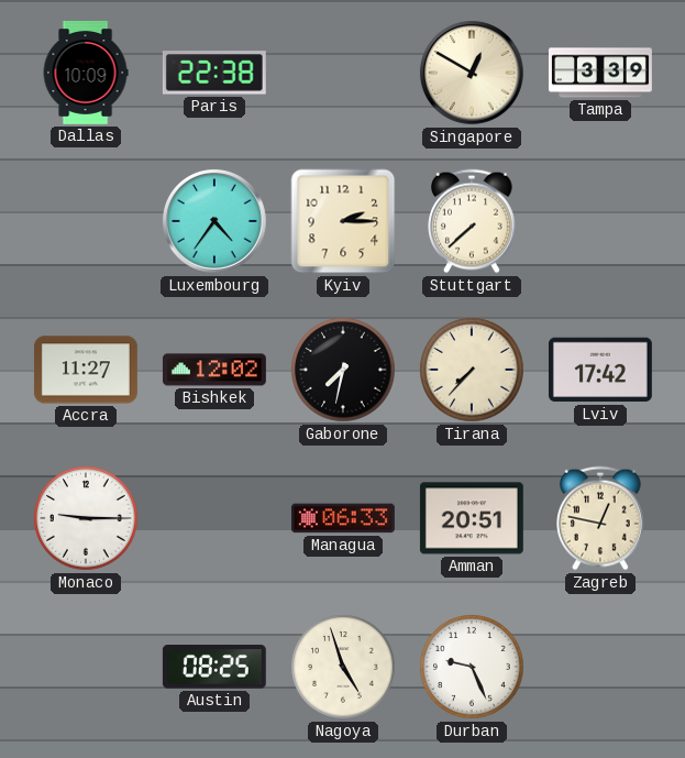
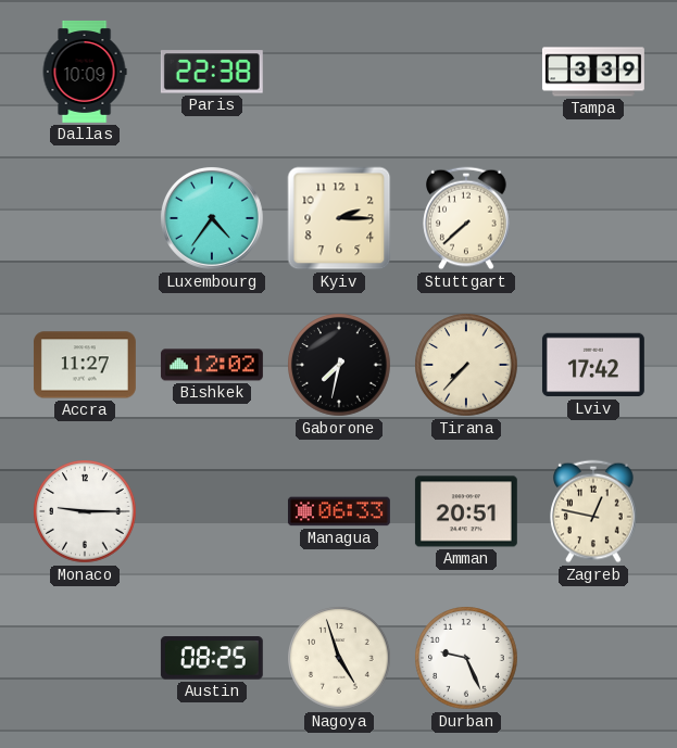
Singapore: 12:50 -> none (472, 73)
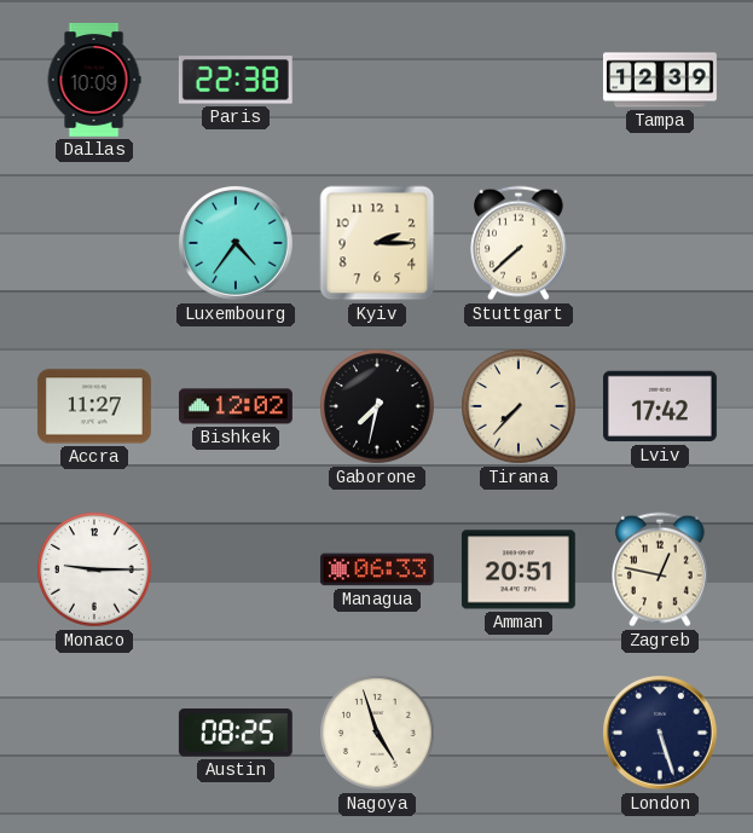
Tampa: 3:39 -> 12:39 (660, 80)
Durban: 9:26 -> none (466, 658)
London: none -> 5:27 (660, 733)
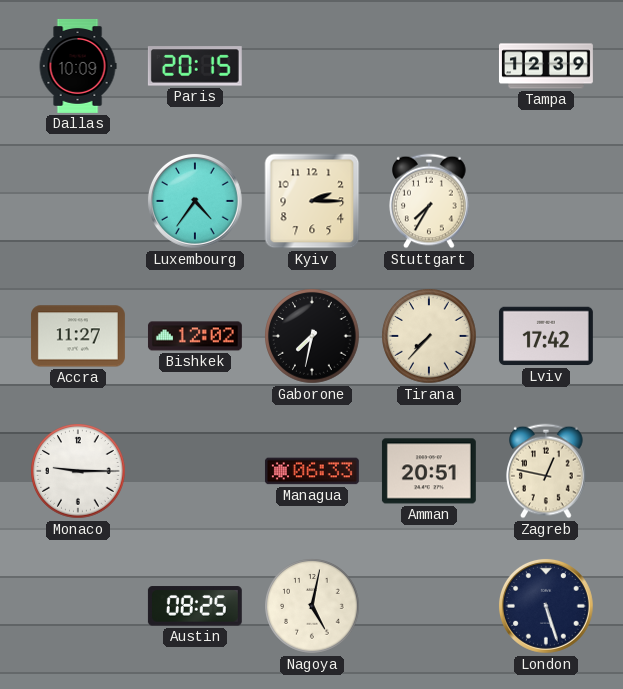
Paris: 22:38 -> 20:15 (195, 66)
Stuttgart: 7:38 -> 7:35 (429, 201)
Nagoya: 4:57 -> 5:02 (312, 606)
